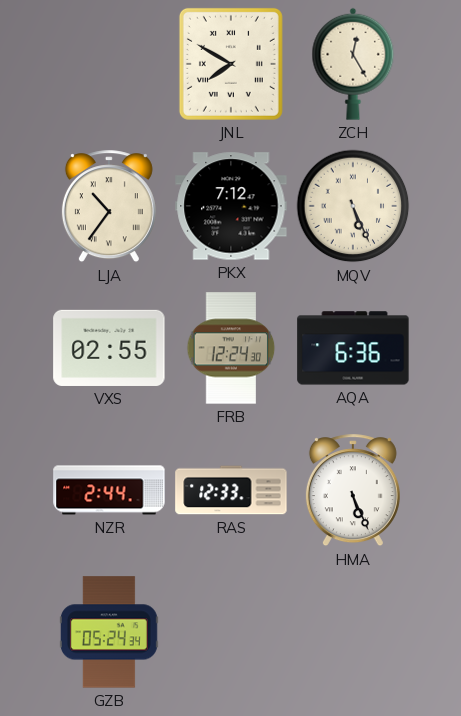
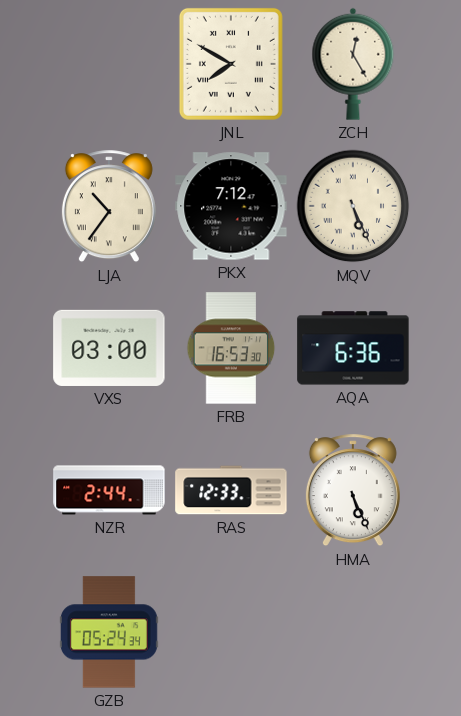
VXS: 02:55 -> 03:00 (109, 348)
FRB: 12:24 -> 16:53 (231, 348)
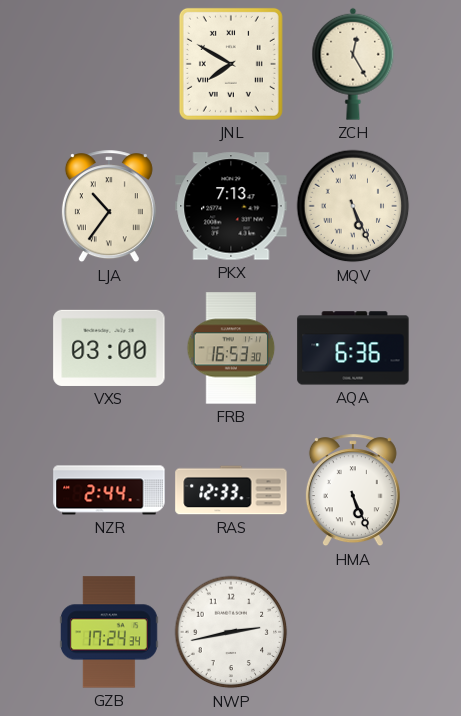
PKX: 7:12 -> 7:13 (231, 206)
GZB: 05:24 -> 17:24 (109, 632)
NWP: none -> 2:43 (231, 632)
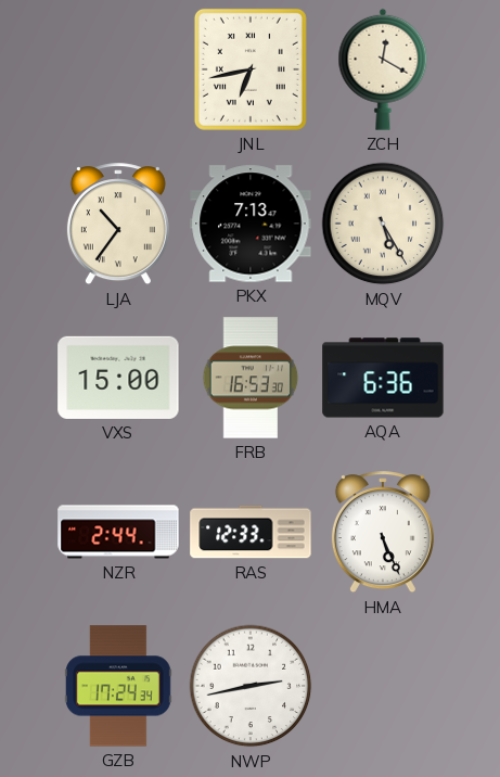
JNL: 7:50 -> 6:43 (251, 69)
ZCH: 12:25 -> 12:20 (383, 69)
MQV: 5:26 -> 5:25 (383, 224)
VXS: 03:00 -> 15:00 (118, 378)
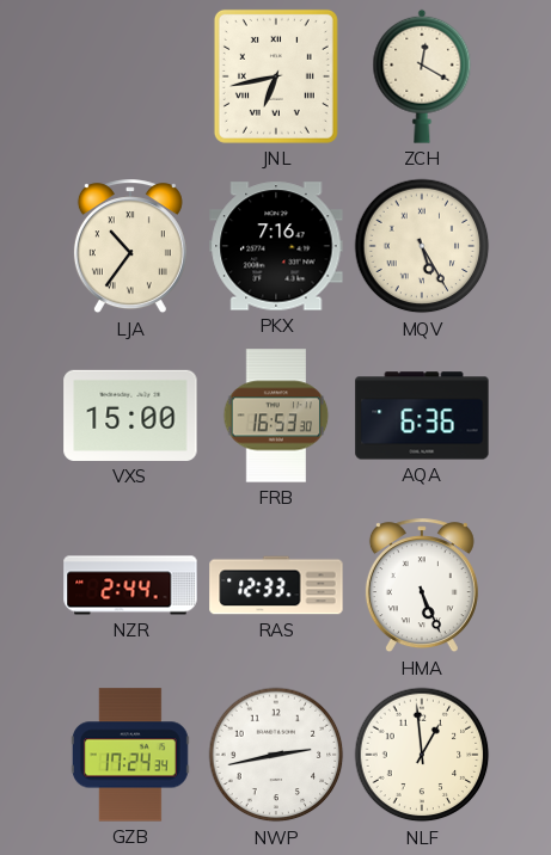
PKX: 7:13 -> 7:16 (276, 246)
NLF: none -> 12:59 (422, 755)
